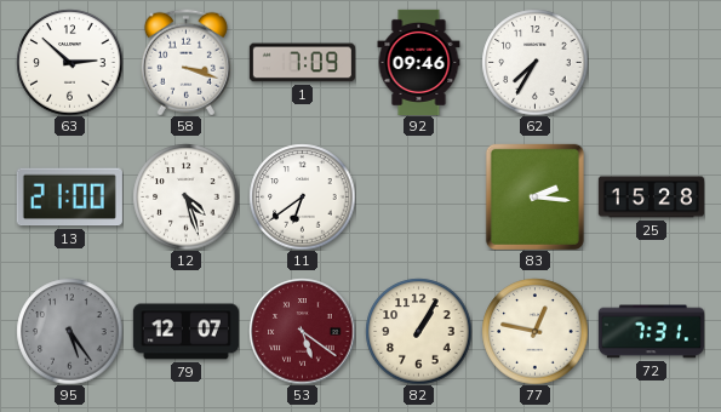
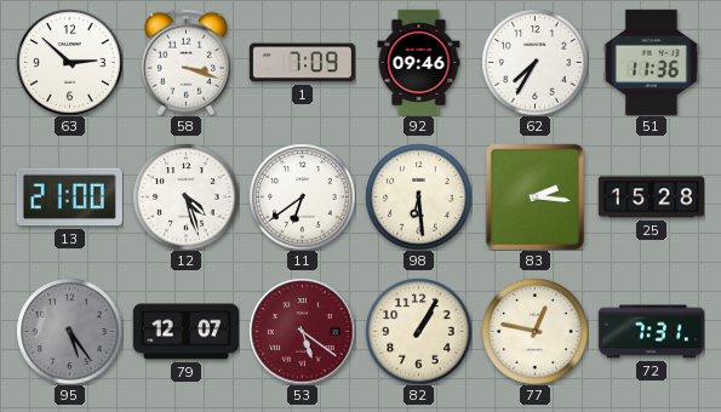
51: none -> 11:36 (651, 62)
98: none -> 6:29 (418, 196)
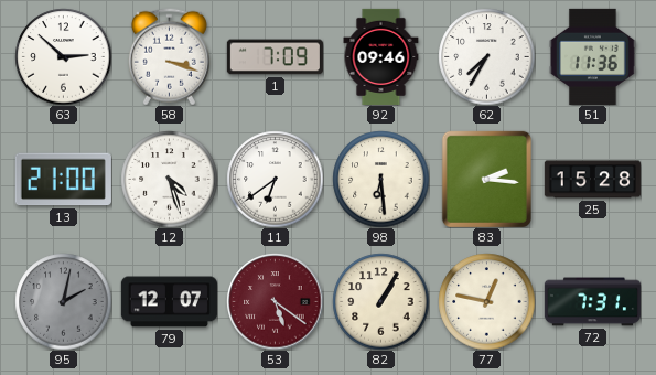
95: 5:24 -> 2:02 (63, 301)
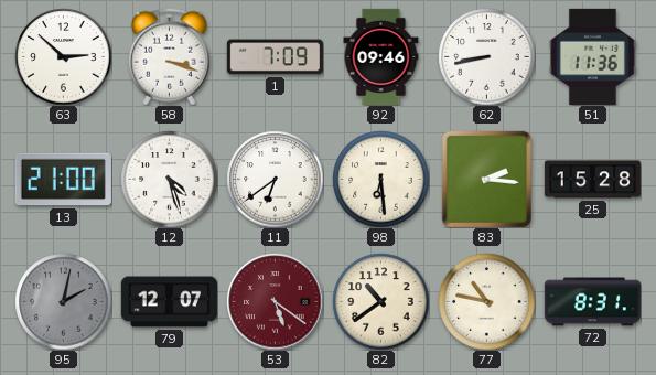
62: 7:35 -> 8:43 (486, 56)
82: 1:05 -> 10:39 (380, 301)
77: 12:47 -> 10:47 (486, 301)
72: 7:31 -> 8:31 (592, 302)
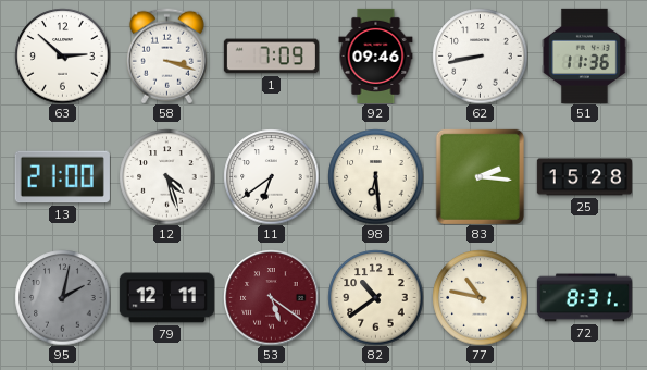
79: 12:07 -> 12:11 (166, 298)
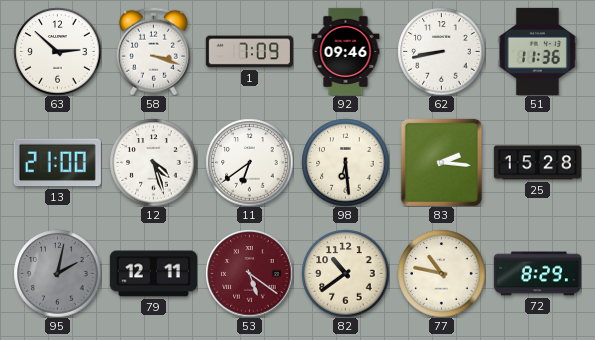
72: 8:31 -> 8:29 (537, 274)
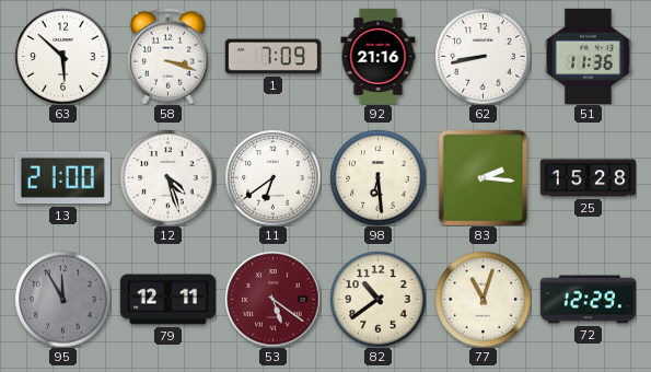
63: 2:52 -> 5:52 (62, 56)
92: 09:46 -> 21:16 (379, 56)
95: 2:02 -> 11:55 (62, 299)
77: 10:47 -> 11:03 (483, 299)
72: 8:29 -> 12:29 (588, 300)
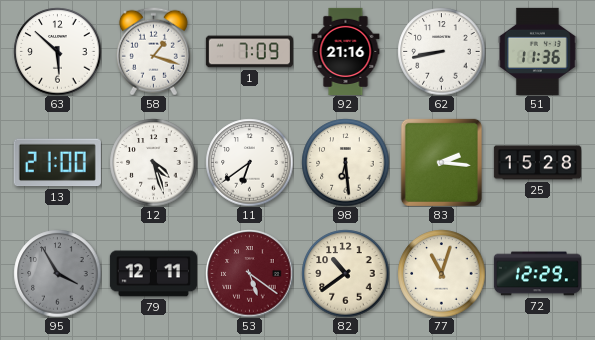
58: 3:18 -> 1:18 (153, 51)
95: 11:55 -> 3:55 (57, 273)
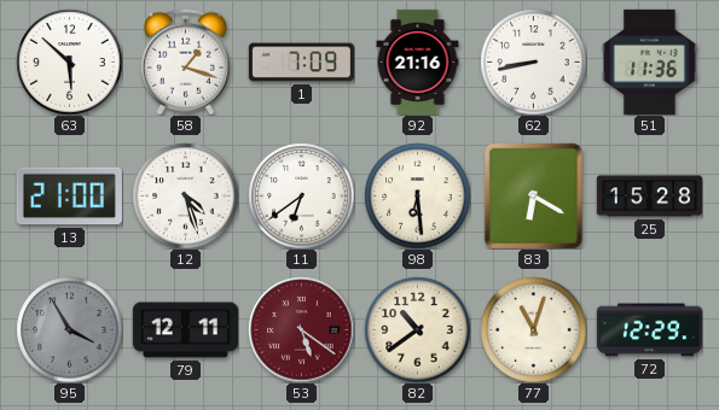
83: 2:16 -> 6:20 (533, 195)
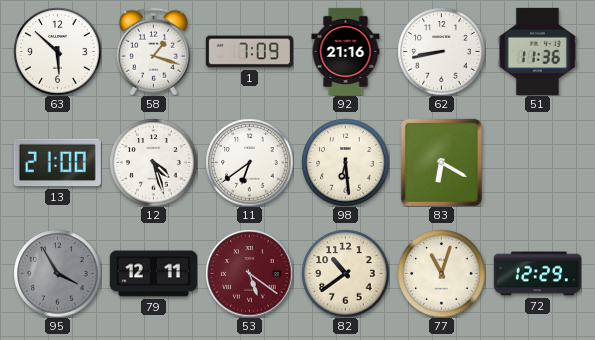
25: 15:28 -> none (649, 197)
